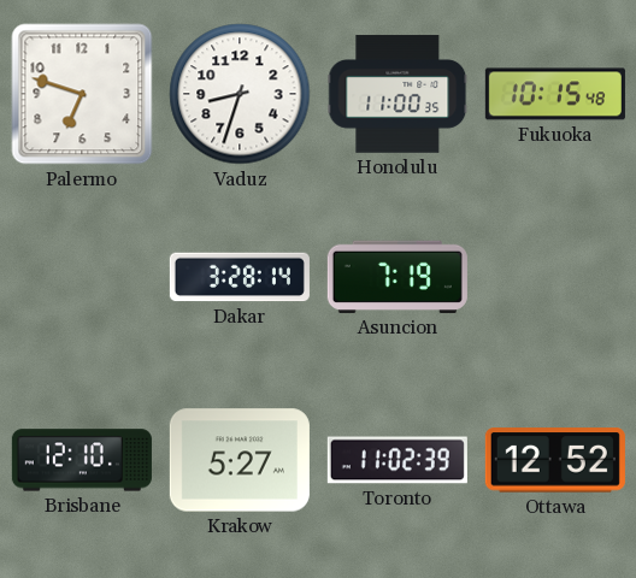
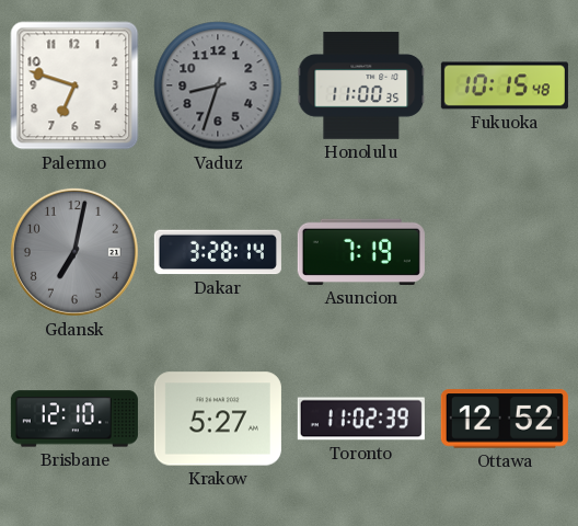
Vaduz dial: white -> grey (218, 85)
Gdansk: none -> 7:02 (74, 252)
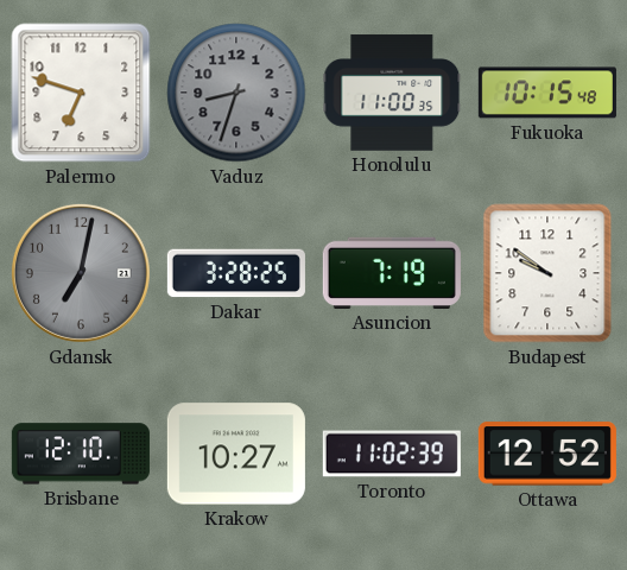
Dakar: 3:28:14 -> 3:28:25 (236, 273)
Budapest: none -> 9:51 (547, 273)
Krakow: 5:27 -> 10:27 (236, 454)
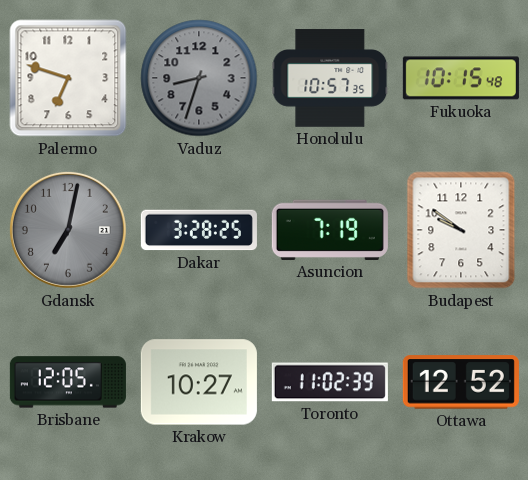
Honolulu: 11:00 -> 10:57 (330, 78)
Brisbane: 12:10 -> 12:05 (68, 382)
